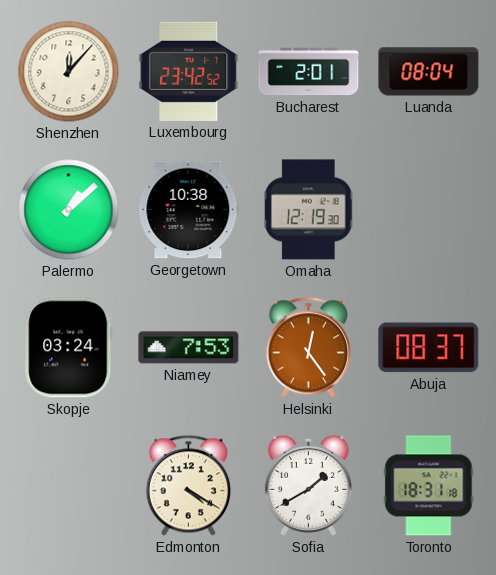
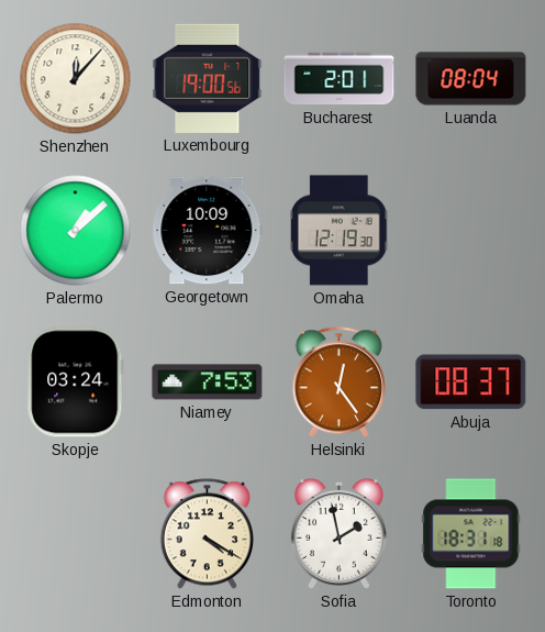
Luxembourg: 23:42 -> 19:00 (208, 78)
Georgetown: 10:38 -> 10:09 (208, 231)
Sofia: 1:40 -> 1:58 (338, 533)
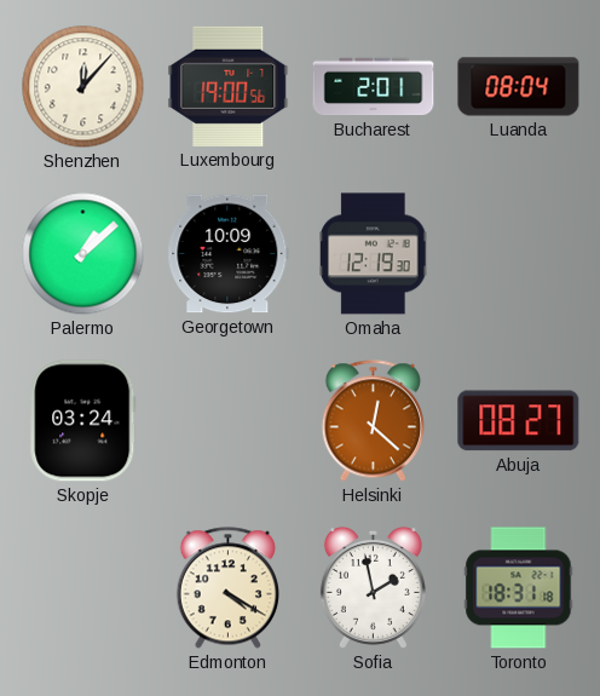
Niamey: 7:53 -> none (208, 382)
Helsinki: 12:24 -> 12:22 (373, 421)
Abuja: 08:37 -> 08:27 (519, 421)
